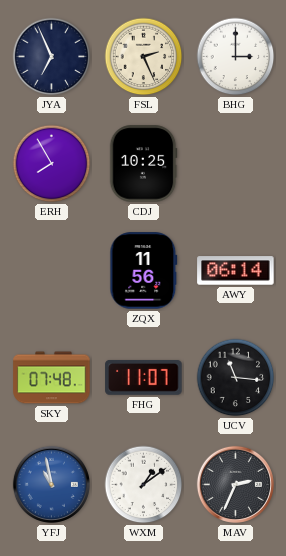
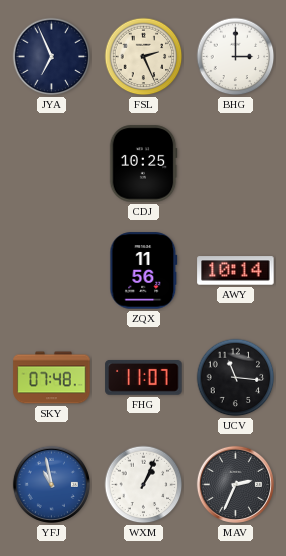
ERH: 7:55 -> none (52, 164)
AWY: 06:14 -> 10:14 (236, 271)
WXM: 1:09 -> 1:04 (144, 485)
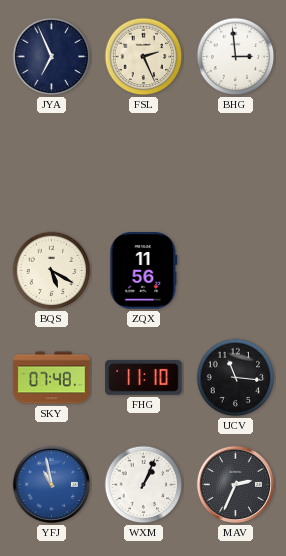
BHG: 3:00 -> 2:59 (236, 57)
CDJ: 10:25 -> none (143, 164)
BQS: none -> 5:20 (52, 271)
AWY: 10:14 -> none (236, 271)
FHG: 11:07 -> 11:10 (144, 377)
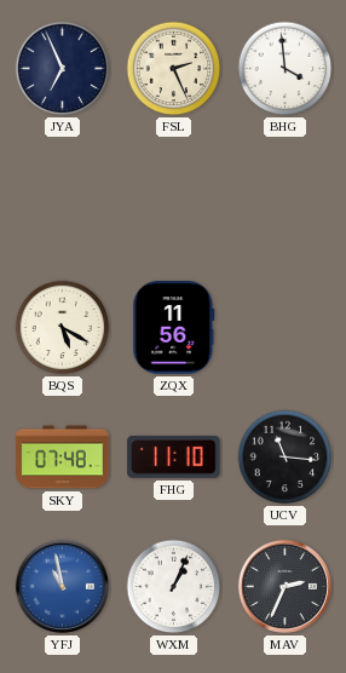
BHG: 2:59 -> 3:59 (286, 69)
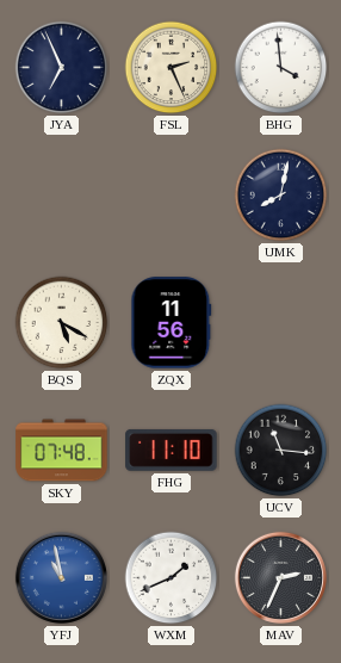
UMK: none -> 8:02 (281, 196)
WXM: 1:04 -> 1:41 (172, 578)
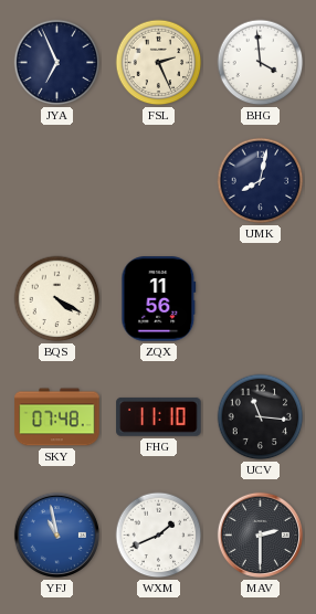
BQS: 5:20 -> 4:20 (57, 299)
MAV: 2:34 -> 2:30 (260, 534)
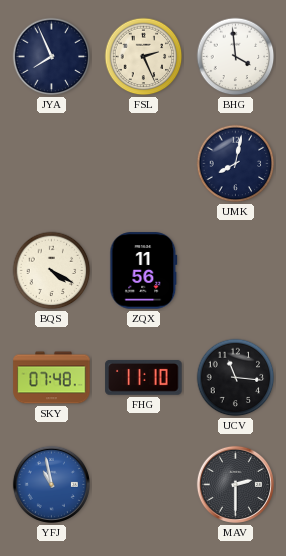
JYA: 6:56 -> 7:56 (52, 57)
WXM: 1:41 -> none (159, 536)
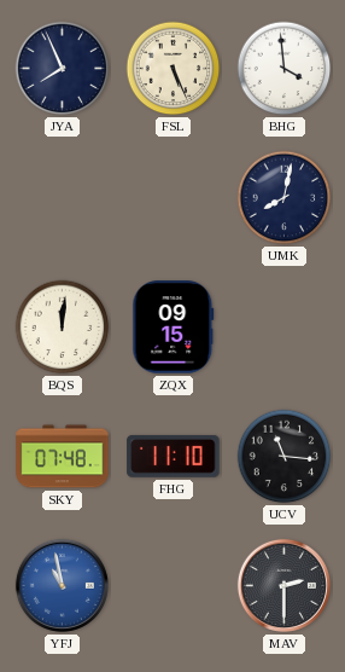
FSL: 2:26 -> 5:26 (174, 69)
BQS: 4:20 -> 12:01 (63, 328)
ZQX: 11:56 -> 09:15 (174, 328)
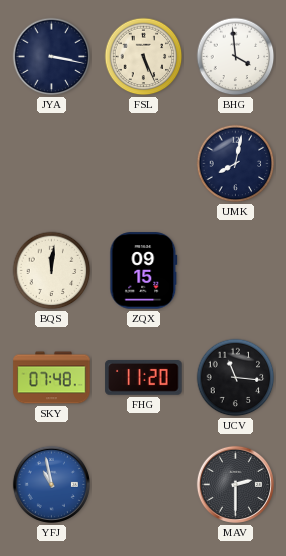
JYA: 7:56 -> 3:17 (52, 57)
FHG: 11:10 -> 11:20 (144, 377)
